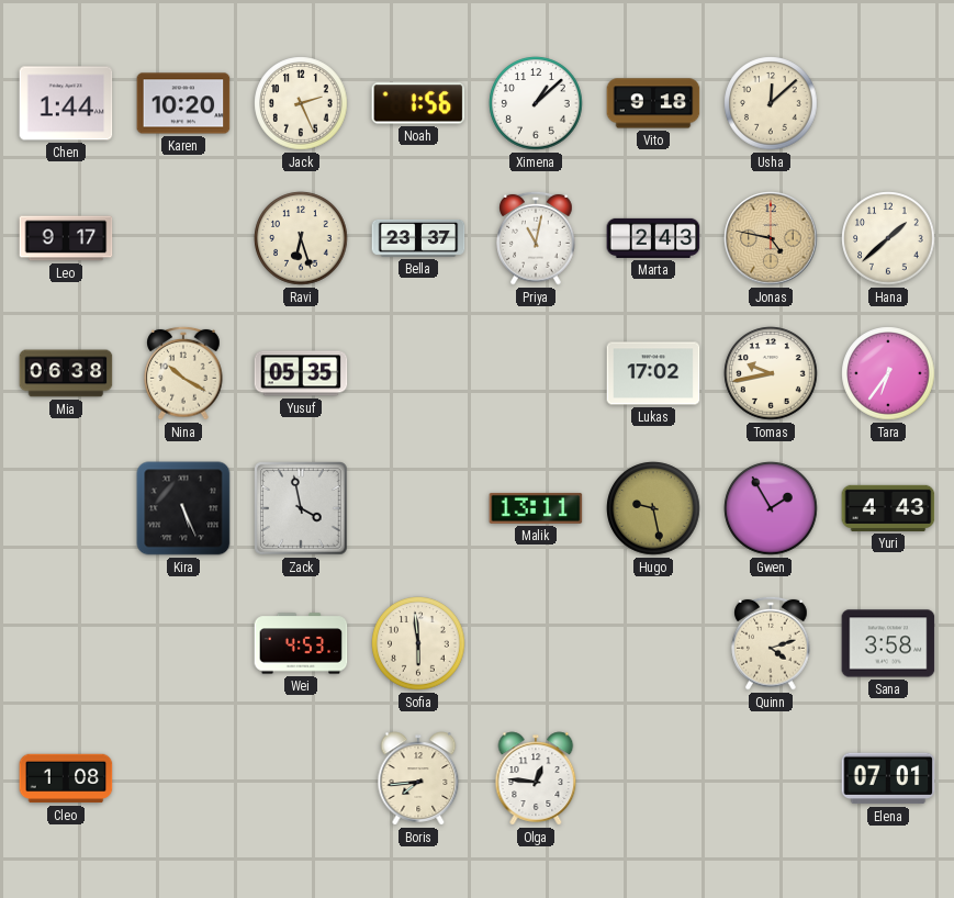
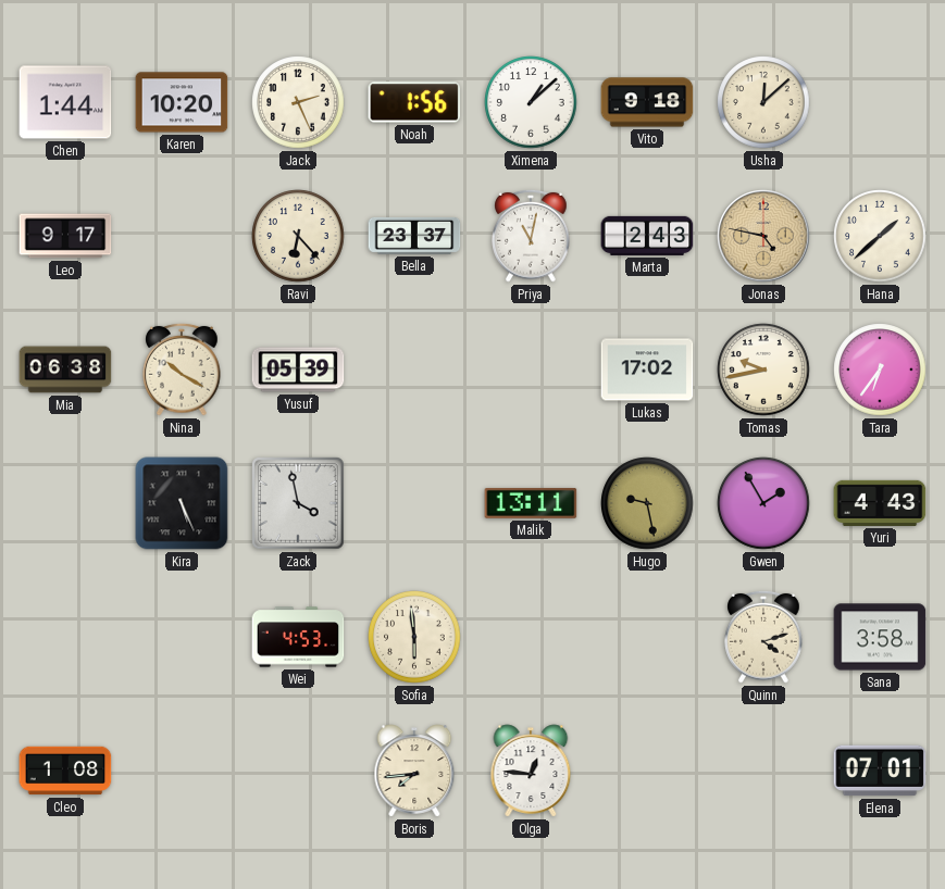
Ravi: 6:27 -> 6:23 (298, 236)
Yusuf: 05:35 -> 05:39 (298, 370)
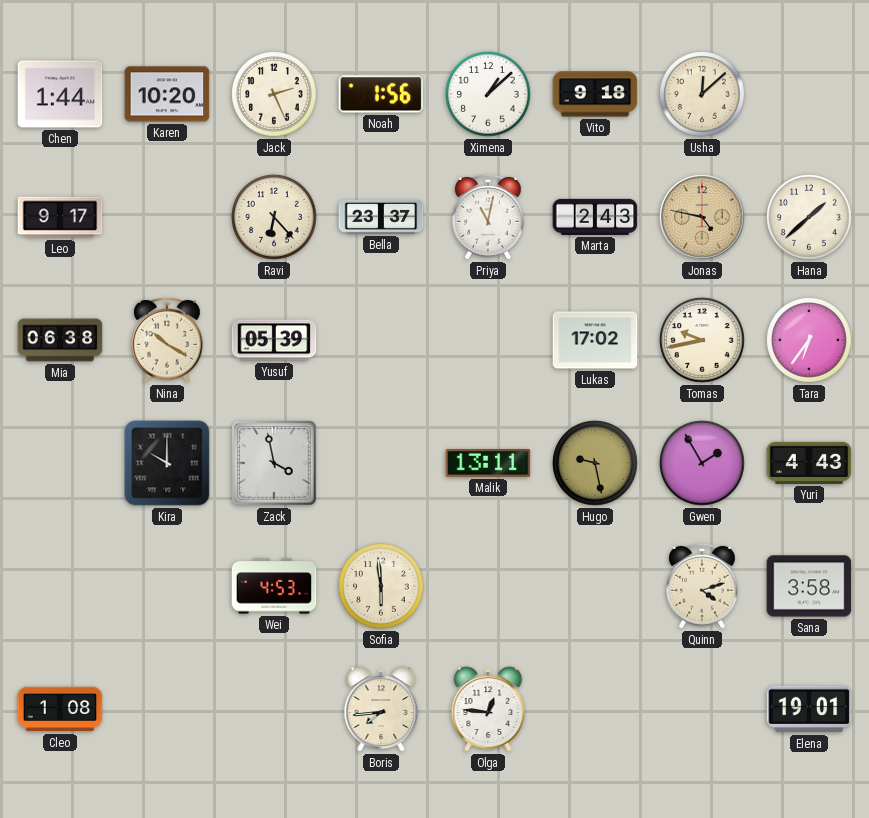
Kira: 5:26 -> 10:00 (167, 463)
Elena: 07:01 -> 19:01 (809, 709)
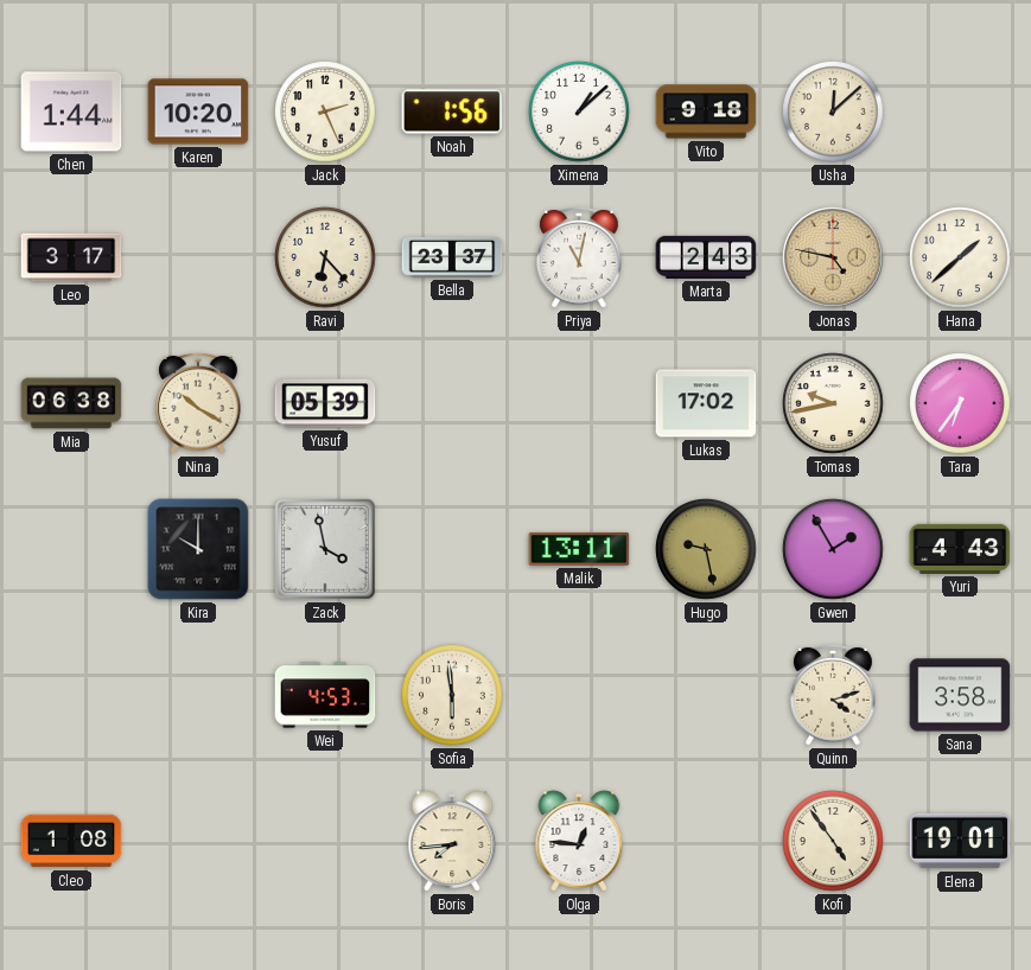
Leo: 9:17 -> 3:17 (71, 257)
Kofi: none -> 4:54 (833, 841)
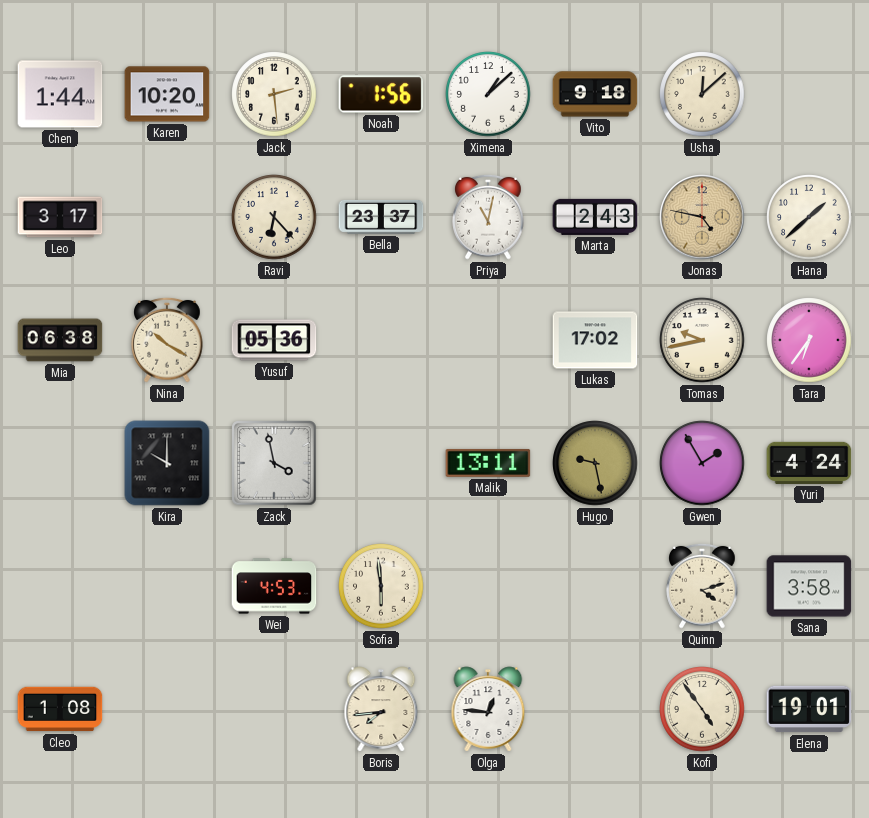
Jack: 2:26 -> 2:29 (274, 94)
Yusuf: 05:39 -> 05:36 (274, 340)
Yuri: 4:43 -> 4:24 (809, 463)
